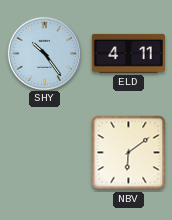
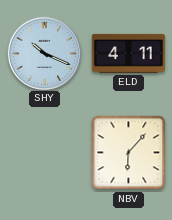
SHY: 10:24 -> 10:19 (45, 53)
NBV: 6:09 -> 6:07 (129, 153)
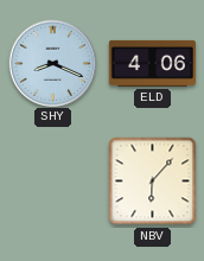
SHY: 10:19 -> 8:19 (53, 63)
ELD: 4:11 -> 4:06 (152, 63)
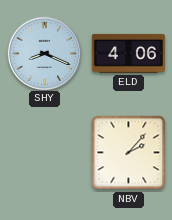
NBV: 6:07 -> 2:07 (129, 153)
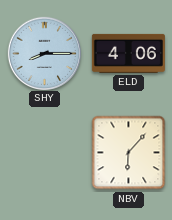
SHY: 8:19 -> 8:15 (45, 53)
NBV: 2:07 -> 6:07 (129, 153)
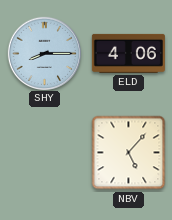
NBV: 6:07 -> 5:07 (129, 153)
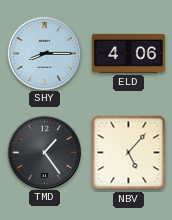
TMD: none -> 1:24 (45, 152)
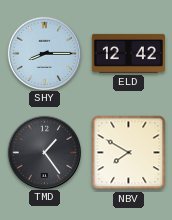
ELD: 4:06 -> 12:42 (128, 53)
NBV: 5:07 -> 7:50 (129, 153)
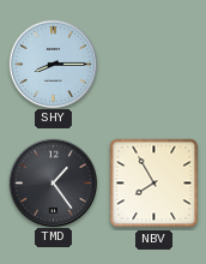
ELD: 12:42 -> none (128, 53)
NBV: 7:50 -> 7:55 (154, 184)
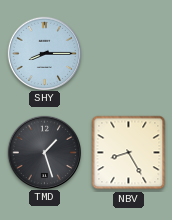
TMD: 1:24 -> 1:27 (45, 152)
NBV: 7:55 -> 8:25 (129, 153)
